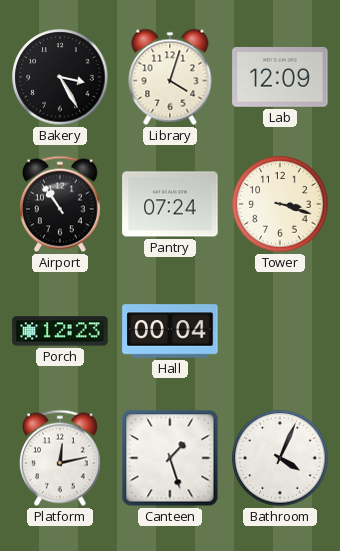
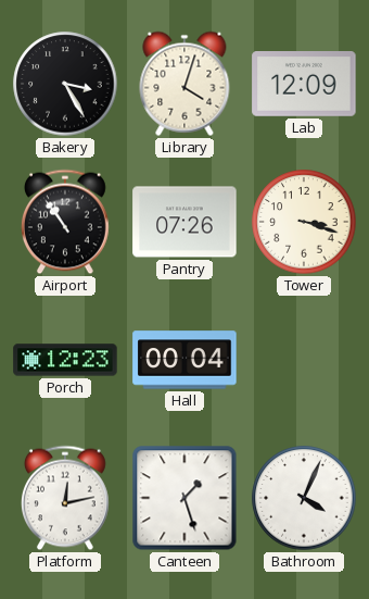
Pantry: 07:24 -> 07:26 (184, 222)
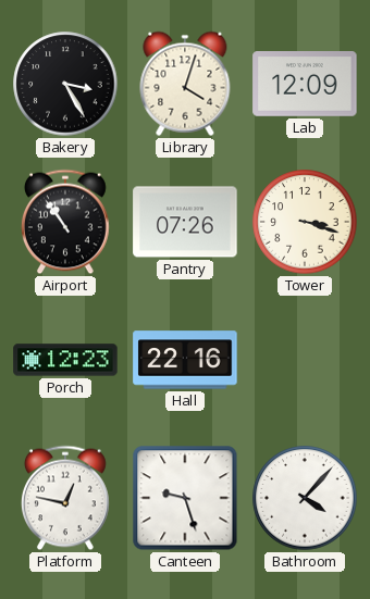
Hall: 00:04 -> 22:16 (185, 360)
Platform: 12:13 -> 12:47 (65, 498)
Canteen: 1:27 -> 9:27 (185, 498)
Bathroom: 4:04 -> 4:07 (305, 498)
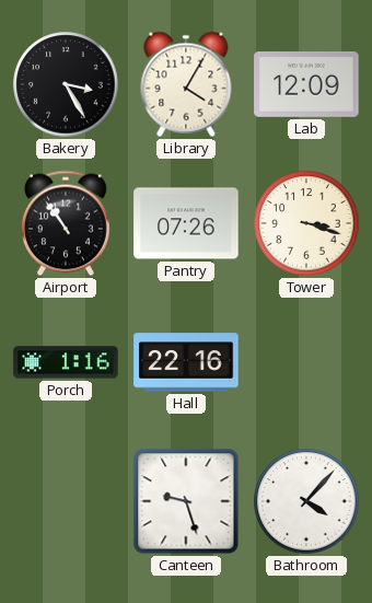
Library: 4:03 -> 4:05 (186, 84)
Porch: 12:23 -> 1:16 (66, 362)
Platform: 12:47 -> none (65, 498)
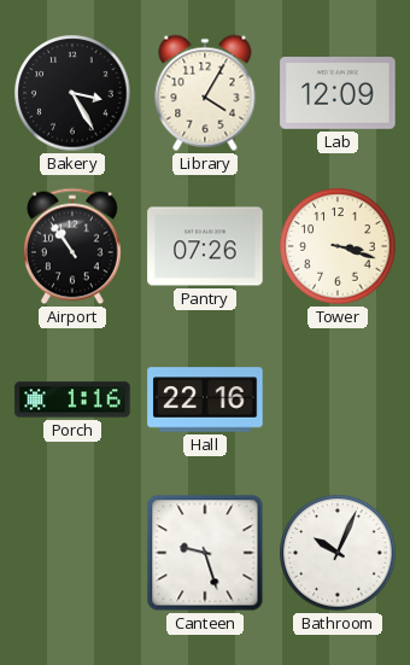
Bathroom: 4:07 -> 10:04 (338, 553)
